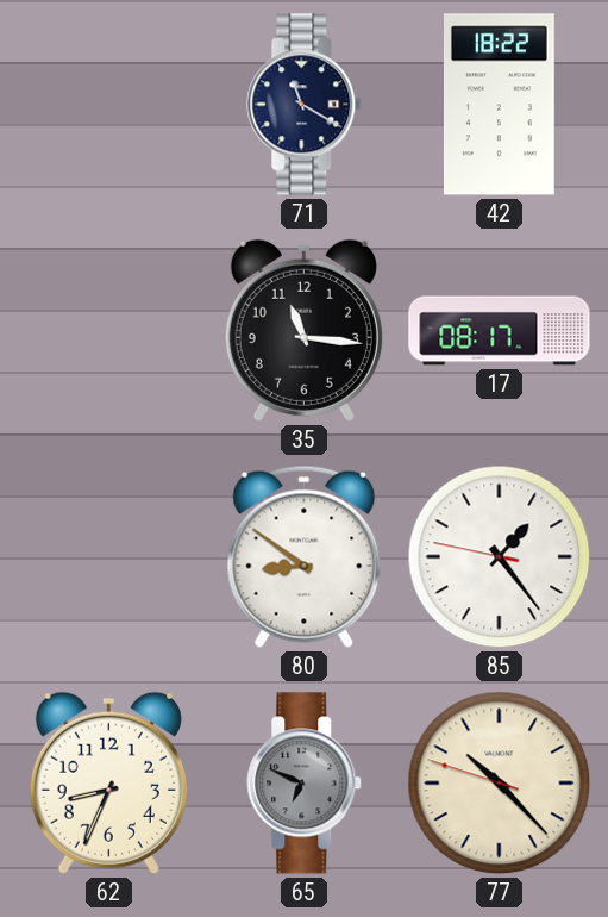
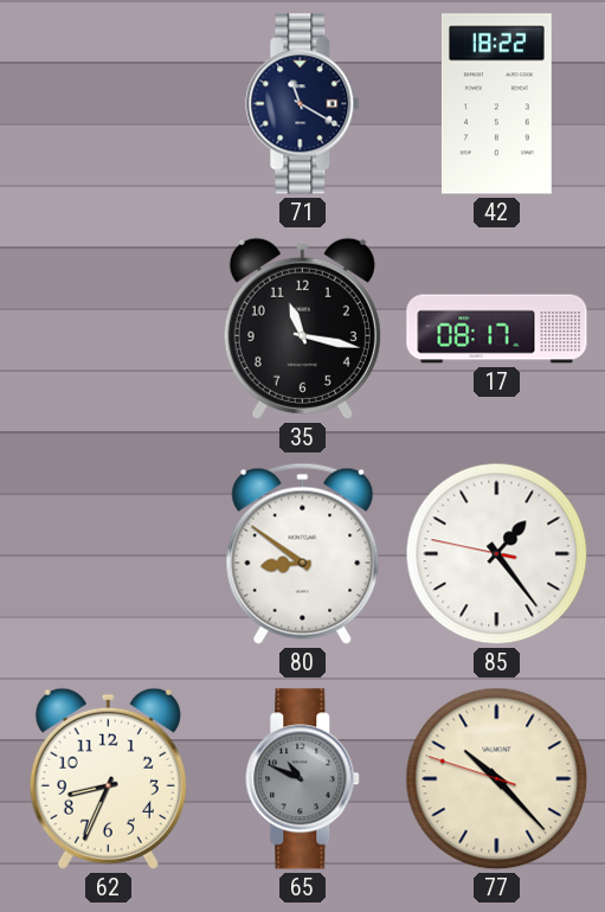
35: 11:16 -> 11:17 (302, 328)
65: 6:49 -> 10:49 (303, 779)
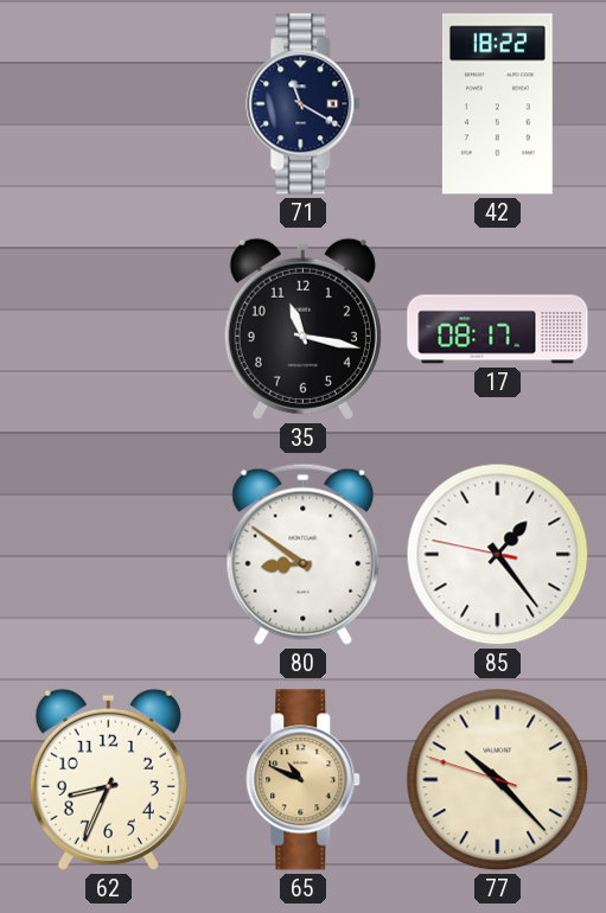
65 dial: grey -> champagne (304, 780)
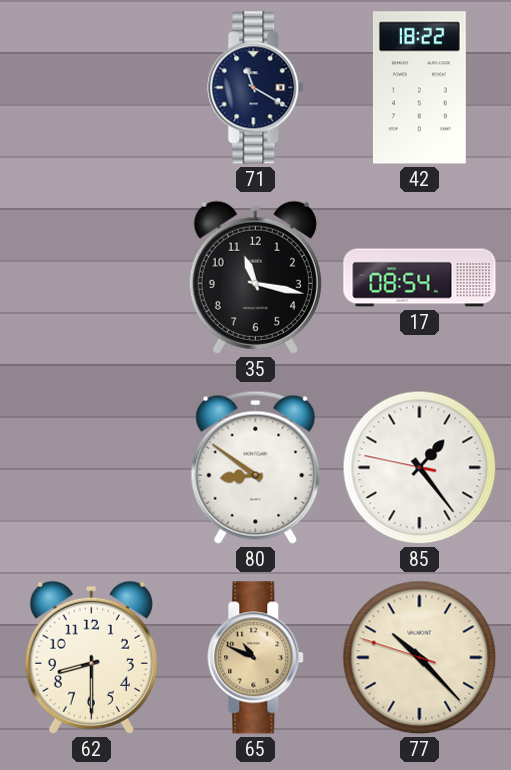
17: 08:17 -> 08:54 (420, 278)
62: 8:34 -> 8:30 (91, 657)
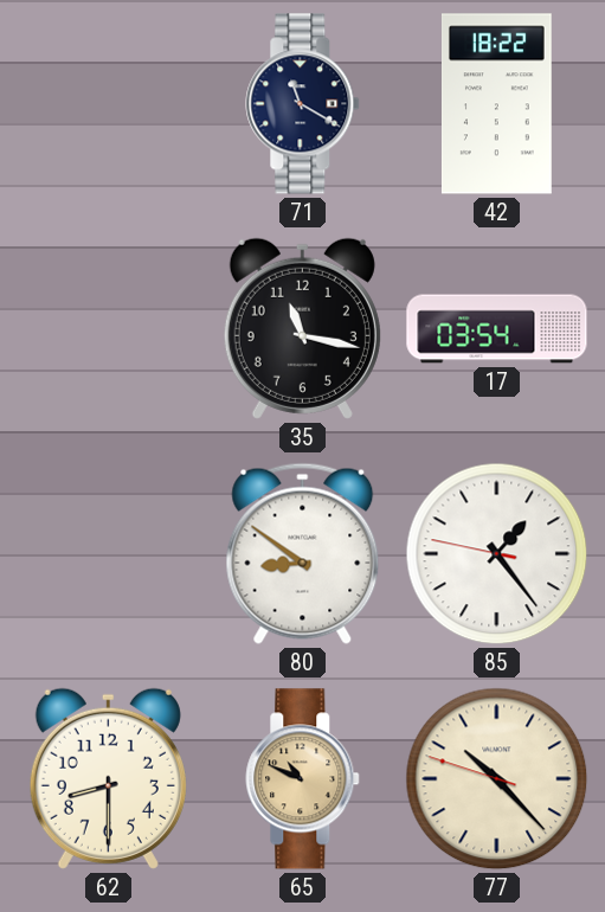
17: 08:54 -> 03:54 (497, 329)
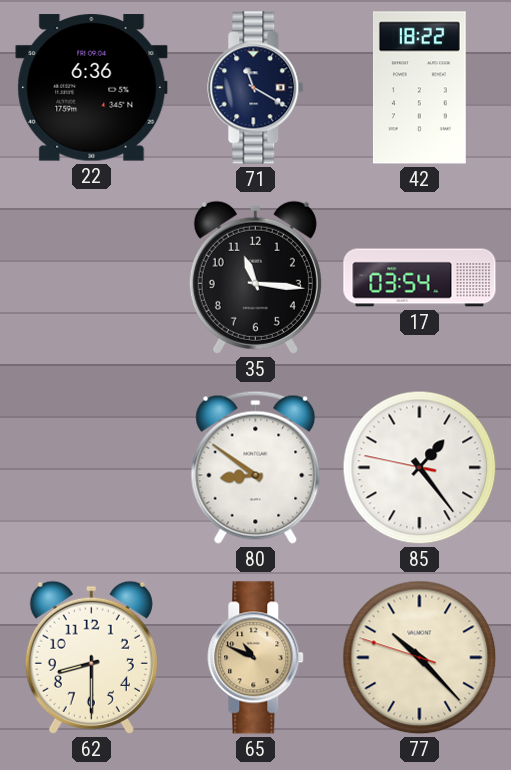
22: none -> 6:36 (92, 88)
35: 11:17 -> 11:16 (255, 277)
